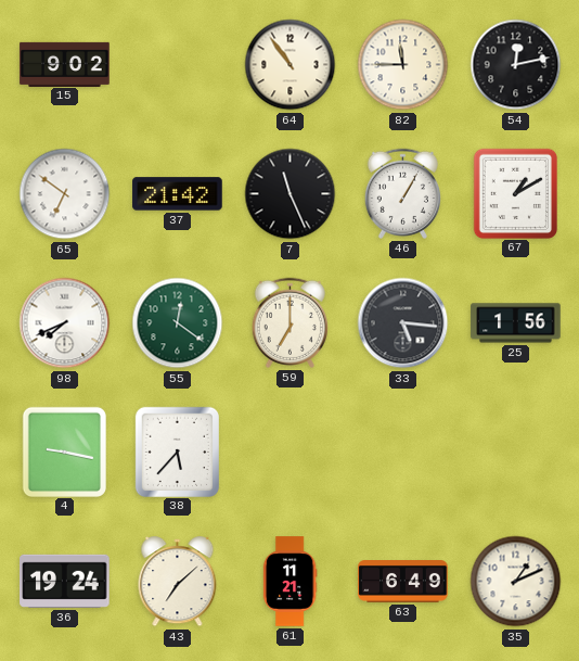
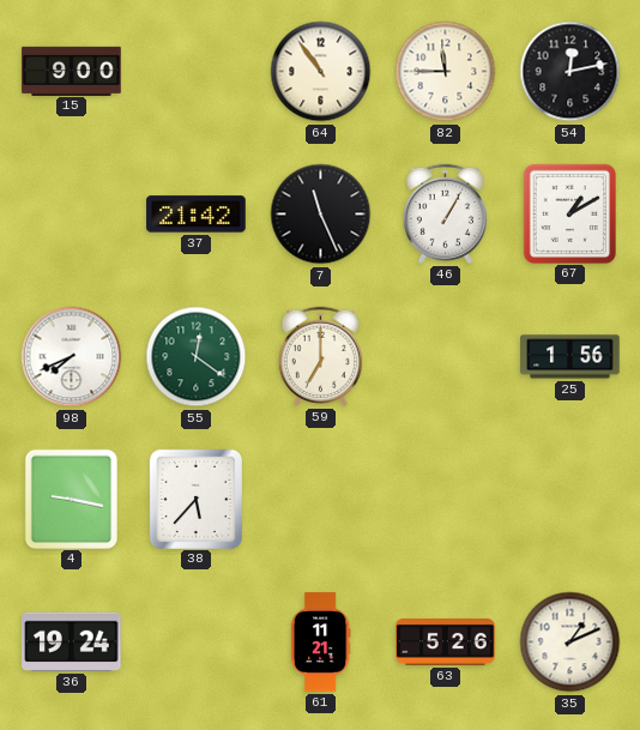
15: 9:02 -> 9:00 (72, 71)
65: 6:51 -> none (65, 194)
33: 5:16 -> none (403, 323)
43: 7:08 -> none (178, 582)
63: 6:49 -> 5:26 (446, 642)
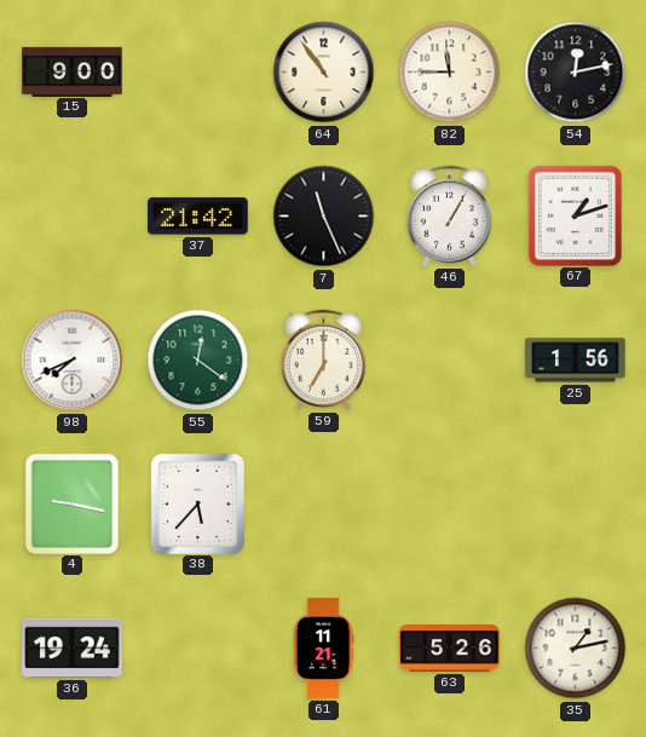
67: 1:10 -> 1:12 (575, 215)
35: 1:11 -> 1:13 (576, 649)
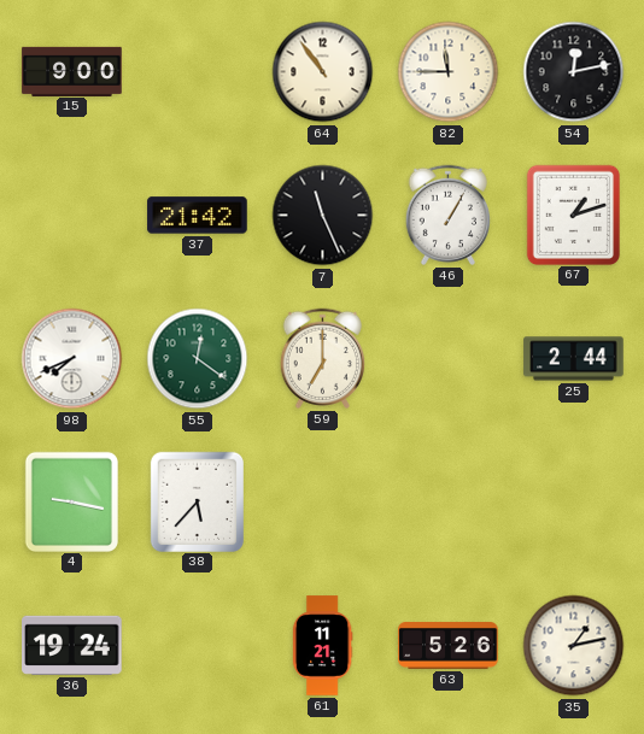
25: 1:56 -> 2:44 (574, 359)
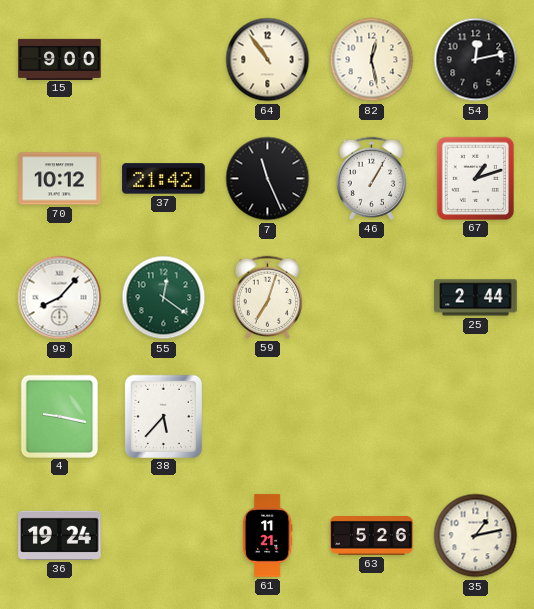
82: 11:45 -> 12:28 (372, 60)
70: none -> 10:12 (60, 179)
98: 7:41 -> 8:07 (60, 298)
59: 7:00 -> 7:03 (267, 297)
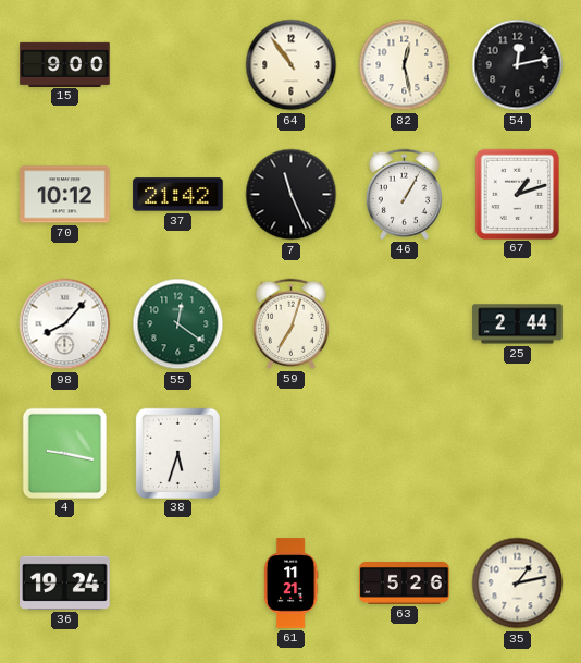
38: 5:37 -> 5:33 (177, 453)
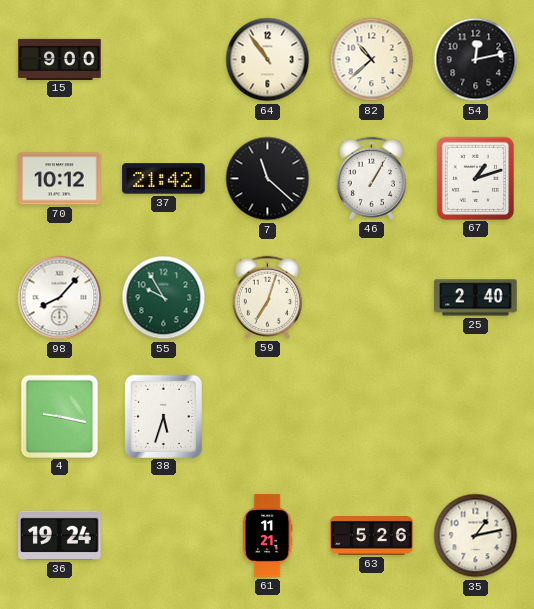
82: 12:28 -> 10:38 (372, 60)
7: 11:26 -> 11:22 (268, 179)
55: 12:21 -> 9:55 (164, 298)
25: 2:44 -> 2:40 (476, 298)
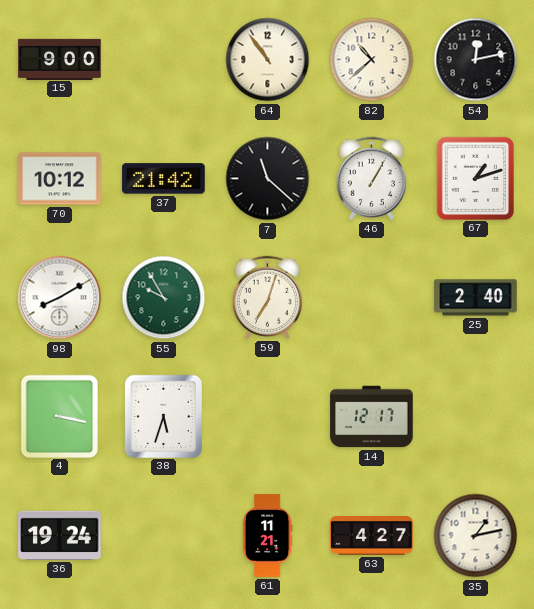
98: 8:07 -> 8:10 (60, 298)
4: 9:17 -> 3:17 (59, 416)
14: none -> 12:17 (372, 417)
63: 5:26 -> 4:27 (372, 536)
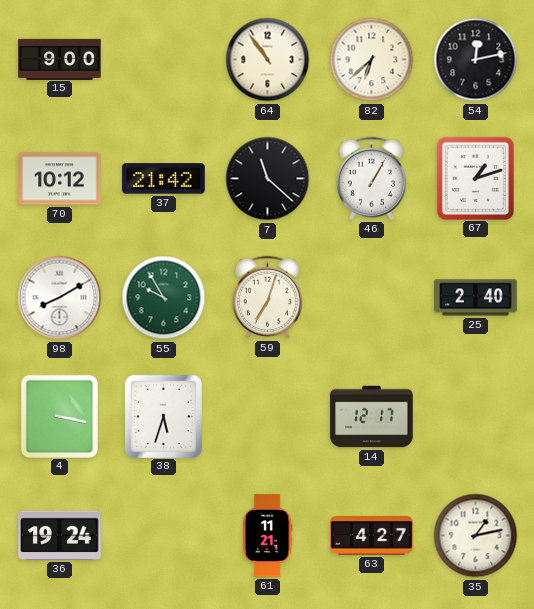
82: 10:38 -> 6:38 (372, 60)
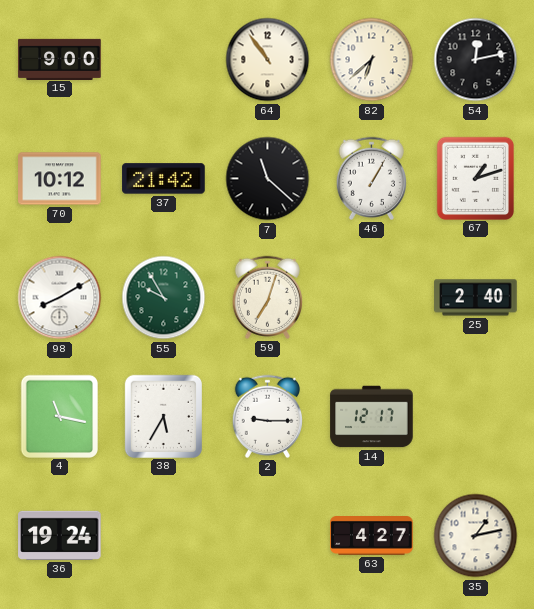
4: 3:17 -> 11:17 (59, 416)
38: 5:33 -> 5:35 (163, 416)
2: none -> 9:15 (267, 416)
61: 11:21 -> none (267, 536)
